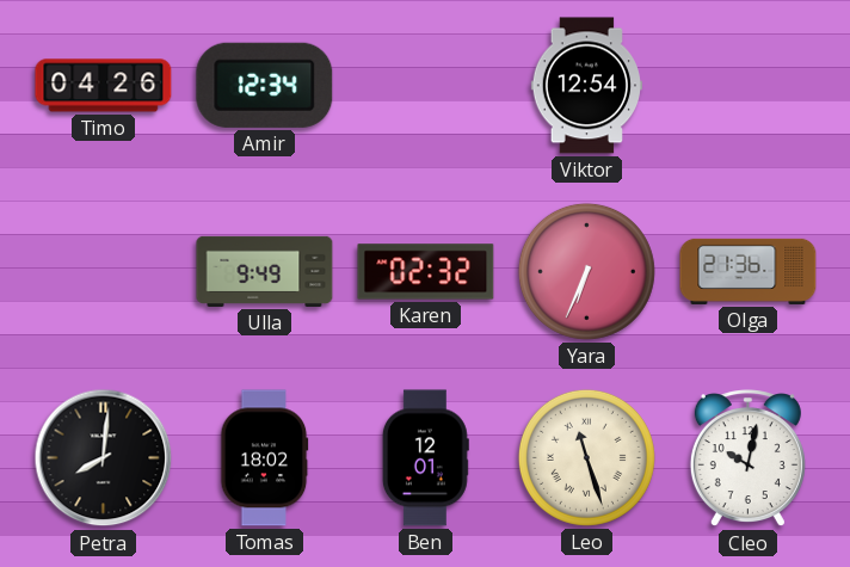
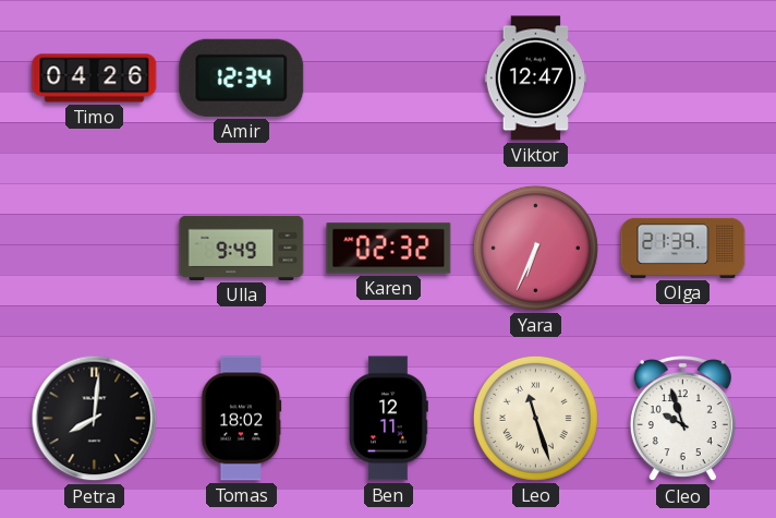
Viktor: 12:54 -> 12:47 (536, 79)
Olga: 21:36 -> 21:39 (683, 248)
Ben: 12:01 -> 12:11 (388, 419)
Cleo: 10:02 -> 9:57 (682, 419)
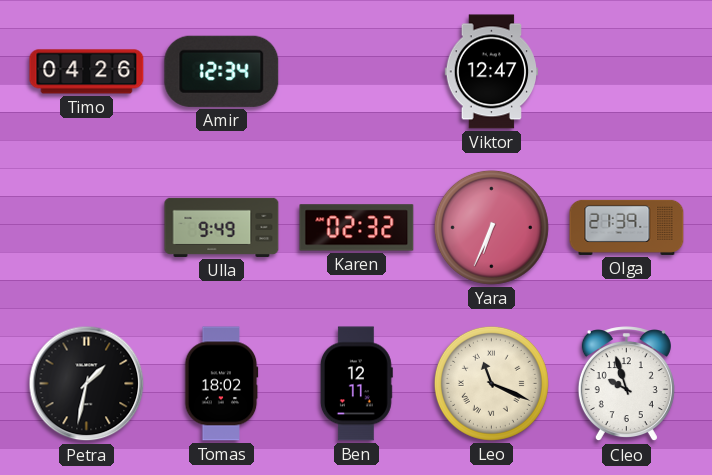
Petra: 8:01 -> 1:32 (87, 384)
Leo: 11:27 -> 11:19 (491, 383)
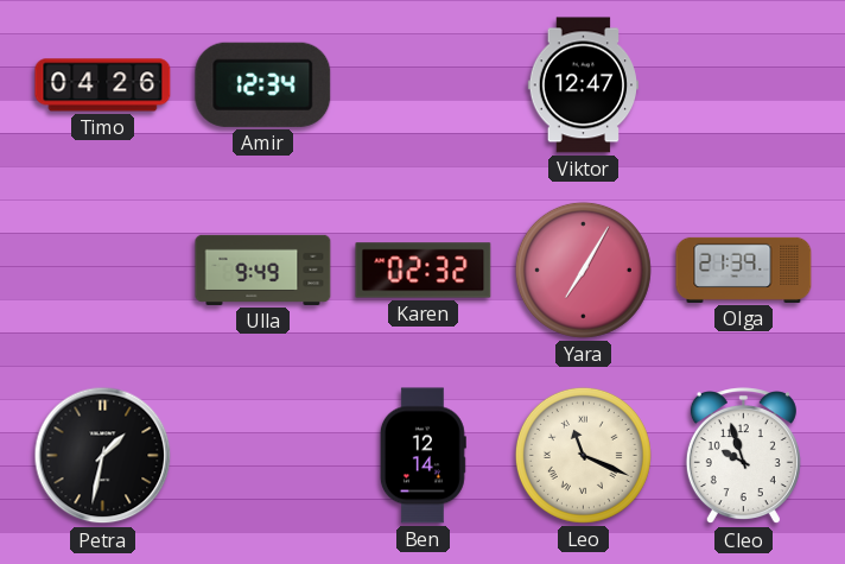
Yara: 6:34 -> 7:05 (583, 270)
Tomas: 18:02 -> none (221, 384)
Ben: 12:11 -> 12:14 (422, 456)
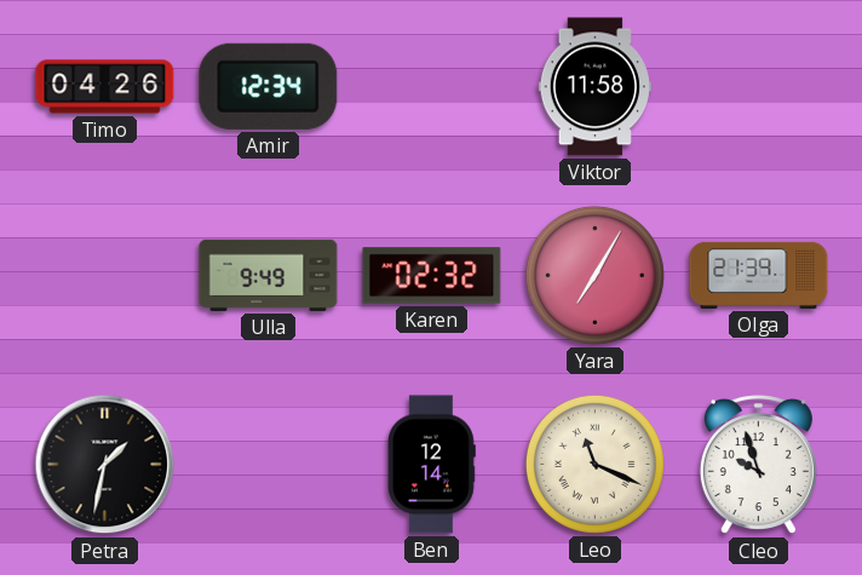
Viktor: 12:47 -> 11:58 (596, 87)
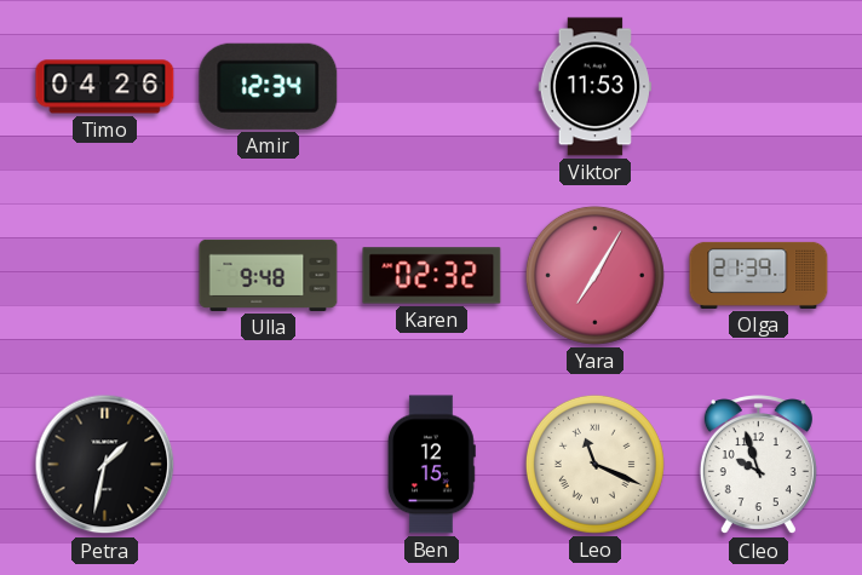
Viktor: 11:58 -> 11:53 (596, 87)
Ulla: 9:49 -> 9:48 (269, 275)
Ben: 12:14 -> 12:15 (431, 465)
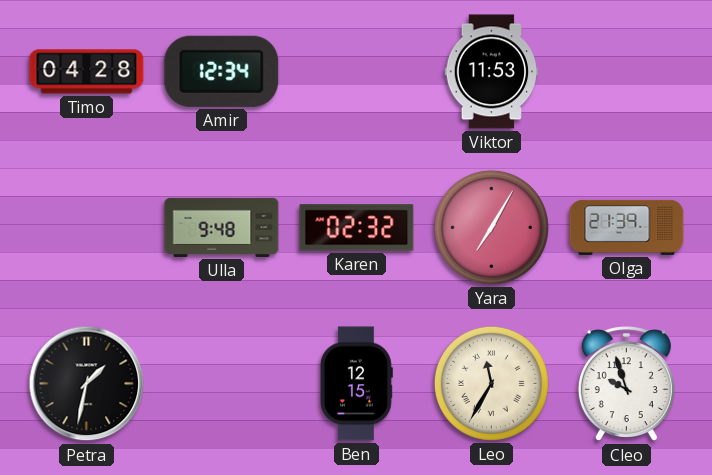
Timo: 04:26 -> 04:28 (87, 72)
Leo: 11:19 -> 11:35 (491, 383)
